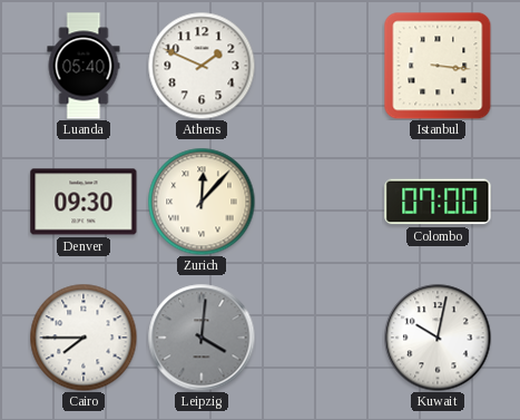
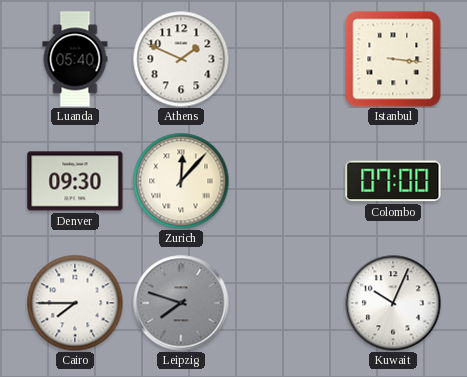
Leipzig: 4:01 -> 7:48 (181, 303)
Kuwait: 10:02 -> 10:04 (393, 303)
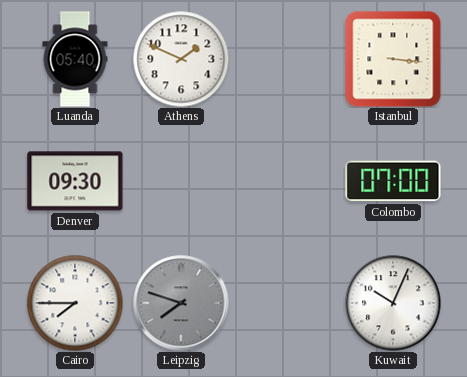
Zurich: 12:07 -> none (181, 181)
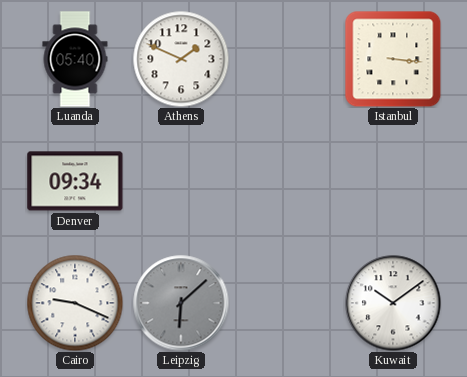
Denver: 09:30 -> 09:34 (75, 181)
Colombo: 07:00 -> none (393, 181)
Cairo: 7:45 -> 9:19 (75, 303)
Leipzig: 7:48 -> 6:08 (181, 303)
Kuwait: 10:04 -> 10:09 (393, 303)
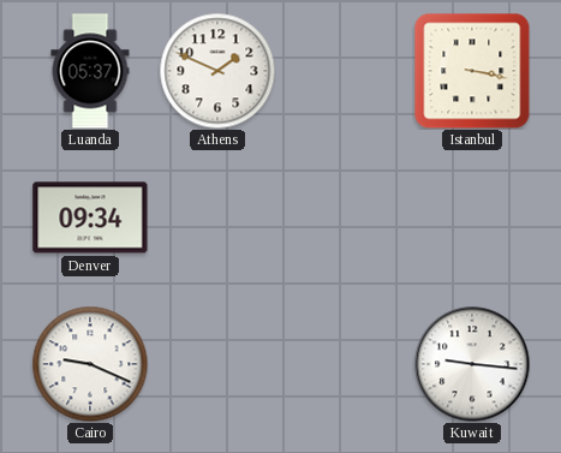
Luanda: 05:40 -> 05:37 (90, 71)
Istanbul: 3:16 -> 3:17 (472, 71)
Leipzig: 6:08 -> none (181, 303)
Kuwait: 10:09 -> 9:16 (472, 364)
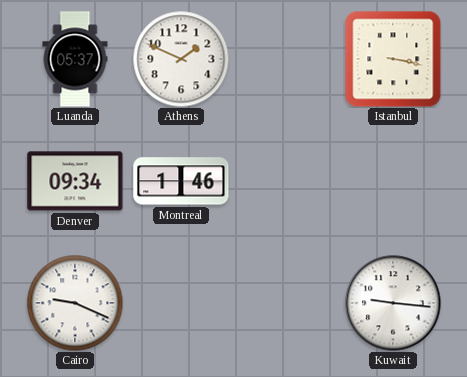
Montreal: none -> 1:46 (181, 181)
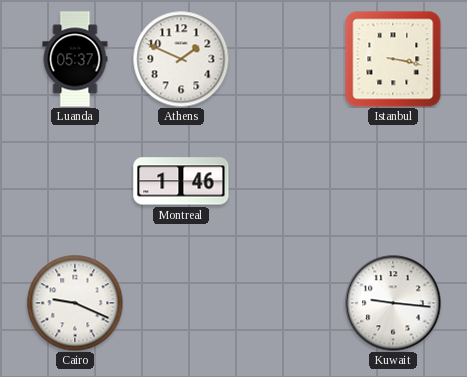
Denver: 09:34 -> none (75, 181)
